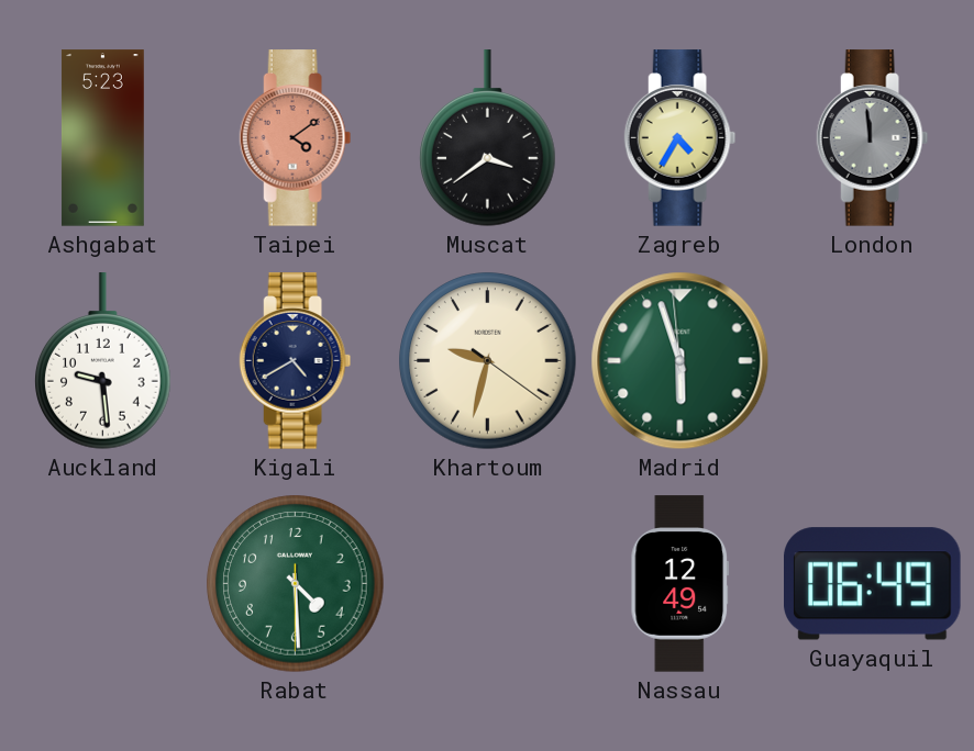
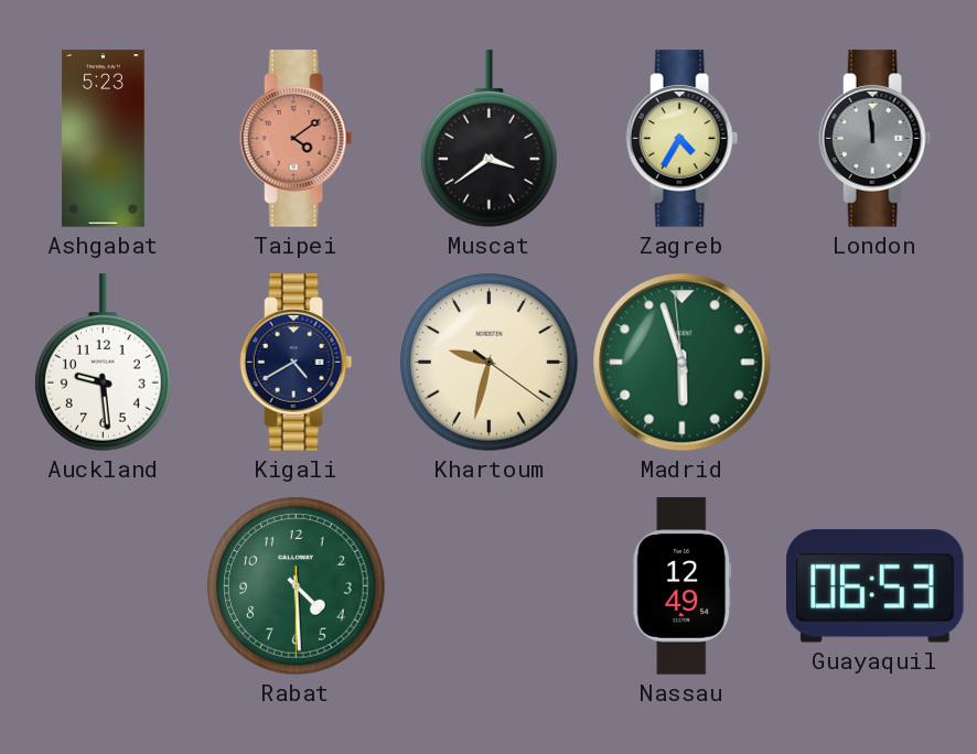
Guayaquil: 06:49 -> 06:53 (876, 586)
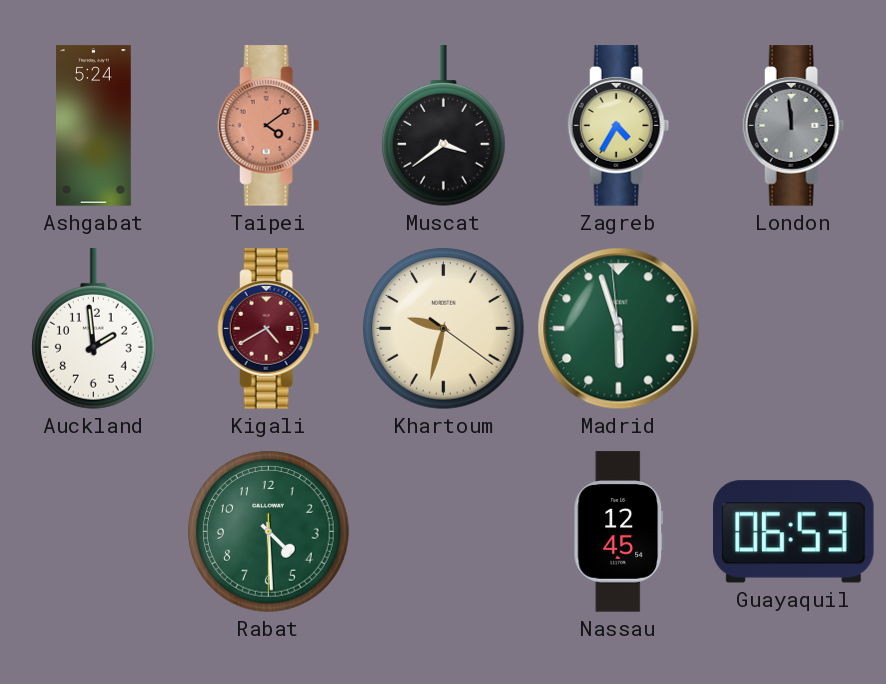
Ashgabat: 5:23 -> 5:24 (94, 126)
Auckland: 9:29 -> 1:59 (94, 329)
Kigali dial: navy -> burgundy (269, 329)
Nassau: 12:49 -> 12:45 (619, 532)
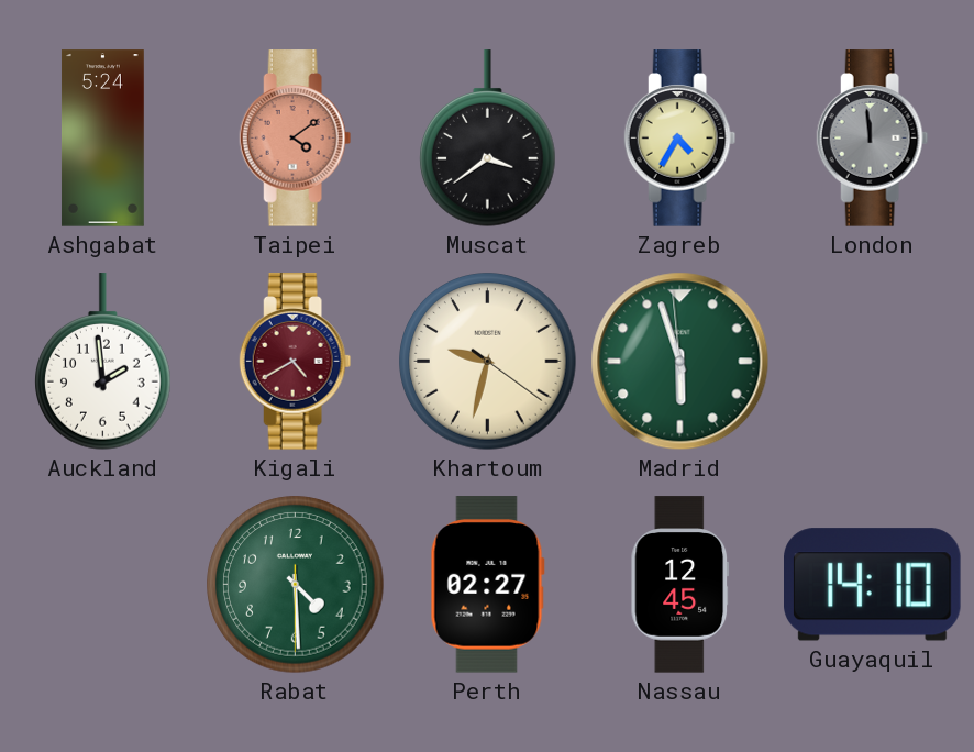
Perth: none -> 02:27 (487, 585)
Guayaquil: 06:53 -> 14:10 (873, 585)
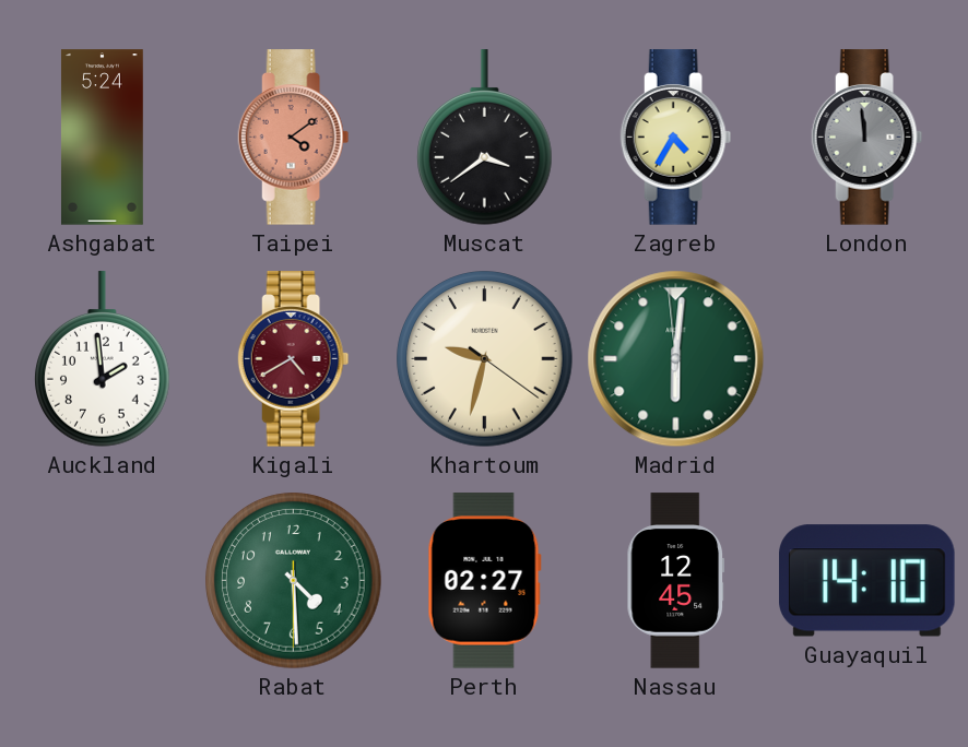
Madrid: 5:56 -> 6:00 (676, 359)
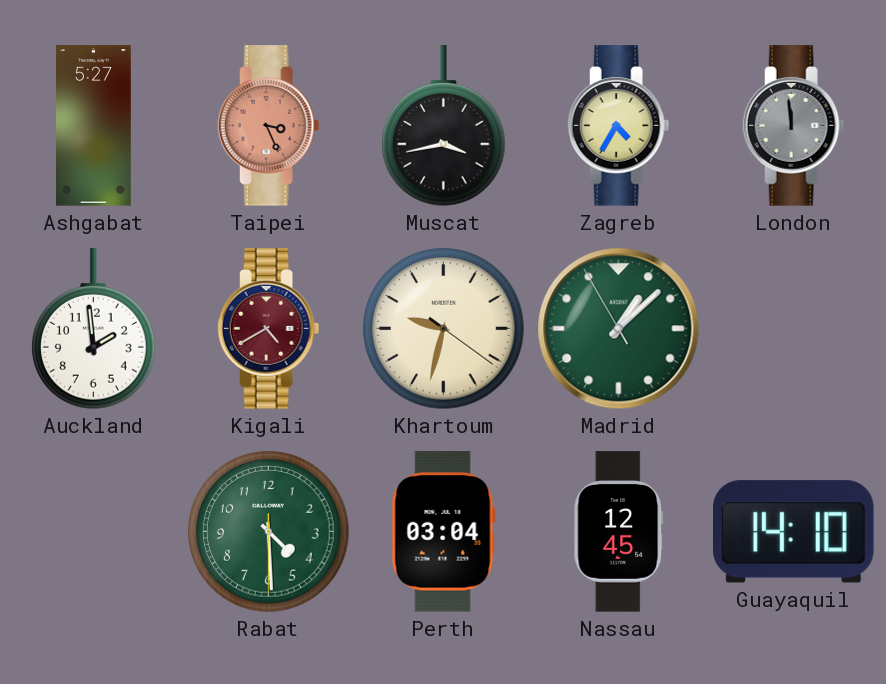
Ashgabat: 5:24 -> 5:27 (94, 126)
Taipei: 4:09 -> 3:26 (269, 126)
Muscat: 3:39 -> 3:43 (444, 126)
Madrid: 6:00 -> 1:07 (619, 329)
Perth: 02:27 -> 03:04 (443, 532)
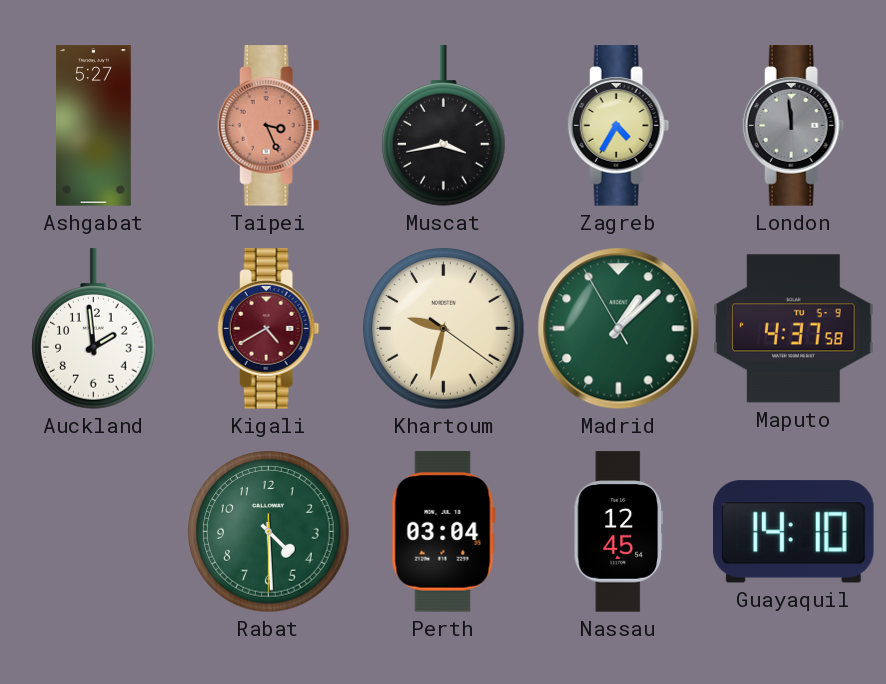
Maputo: none -> 4:37 (794, 329)
